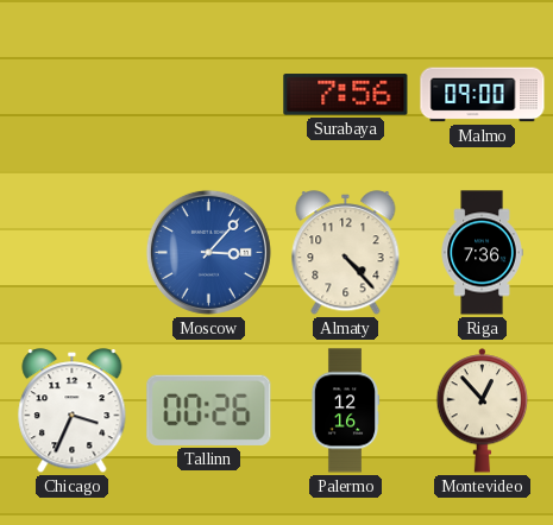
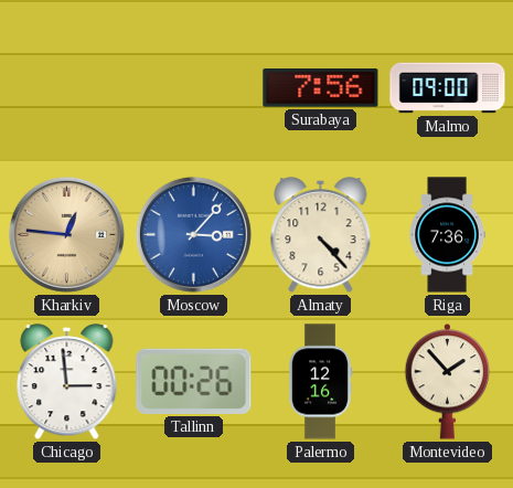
Kharkiv: none -> 12:46 (66, 234)
Chicago: 3:34 -> 2:59 (67, 382)
Montevideo: 12:53 -> 1:53 (448, 382)
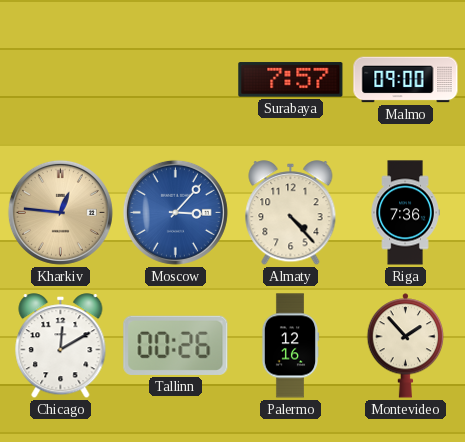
Surabaya: 7:56 -> 7:57 (291, 80)
Chicago: 2:59 -> 12:10 (61, 346)
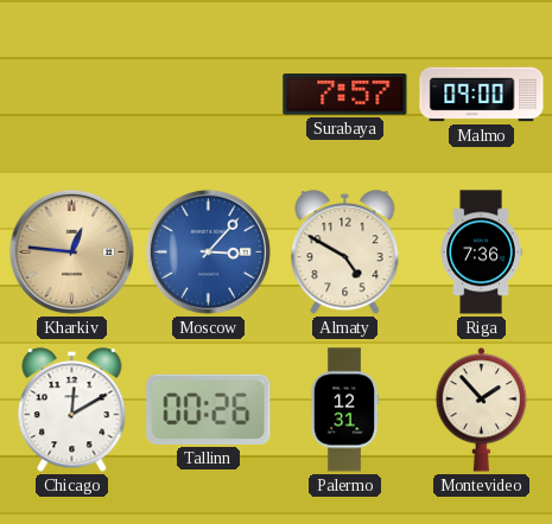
Almaty: 4:23 -> 4:50 (345, 253)
Palermo: 12:16 -> 12:31 (344, 410)
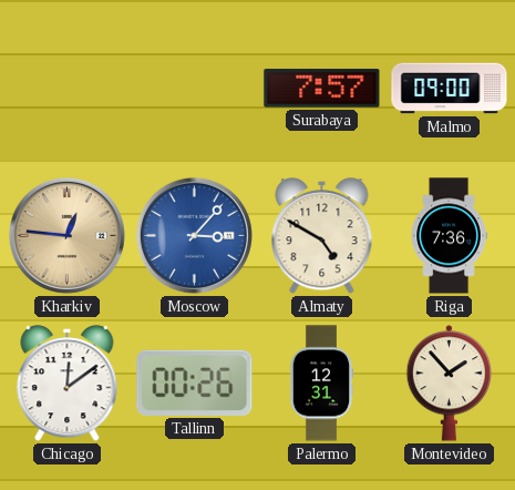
Chicago: 12:10 -> 12:09 (68, 384)
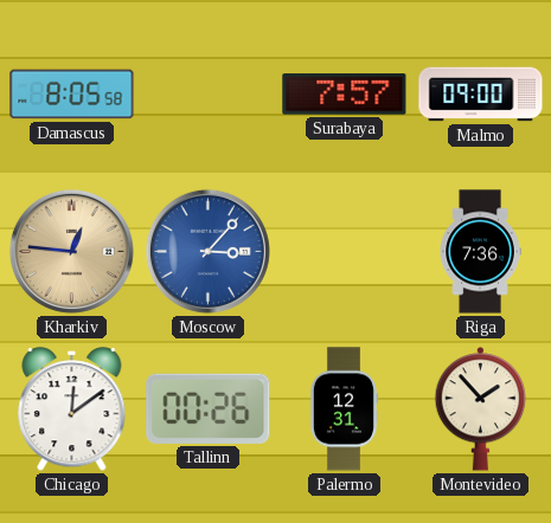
Damascus: none -> 8:05 (72, 95)
Almaty: 4:50 -> none (322, 236)
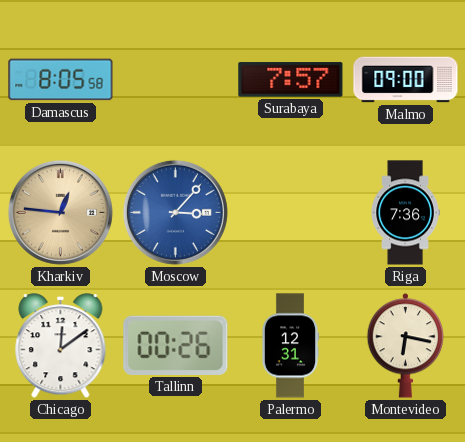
Montevideo: 1:53 -> 6:17 (406, 346)
